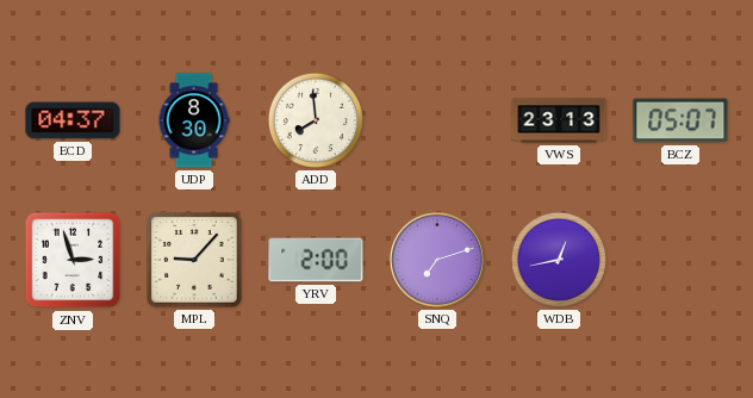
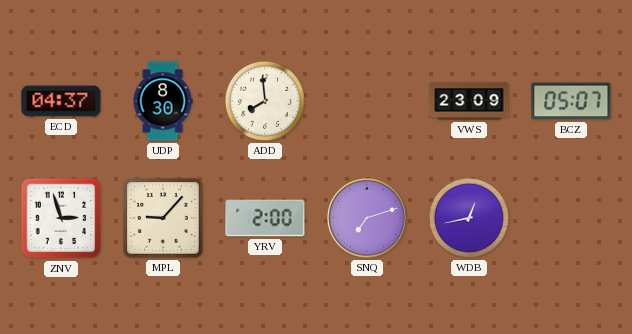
VWS: 23:13 -> 23:09 (469, 101)
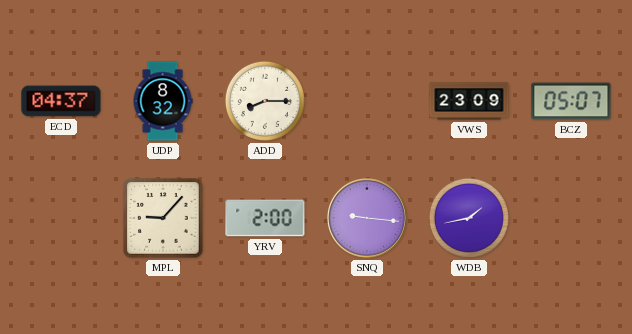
UDP: 8:30 -> 8:32 (163, 101)
ADD: 7:59 -> 8:15 (265, 101)
ZNV: 2:57 -> none (61, 218)
SNQ: 7:12 -> 9:16 (367, 218)
WDB: 12:43 -> 1:43 (469, 218)
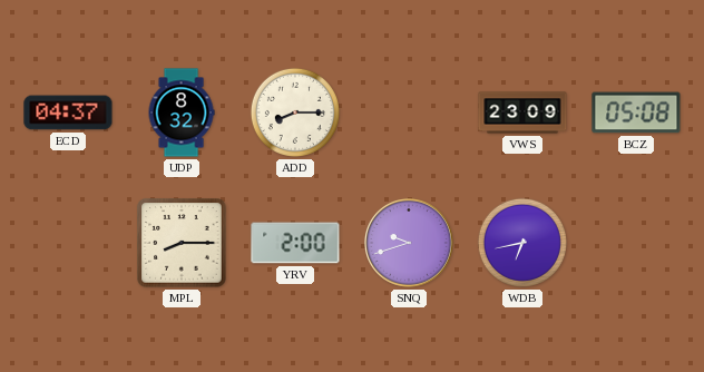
BCZ: 05:07 -> 05:08 (636, 112)
MPL: 9:07 -> 8:15 (182, 243)
SNQ: 9:16 -> 9:42 (409, 243)
WDB: 1:43 -> 6:43 (522, 243)
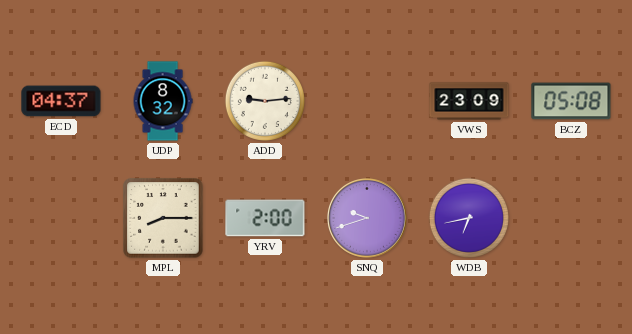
ADD: 8:15 -> 9:14 (265, 101)
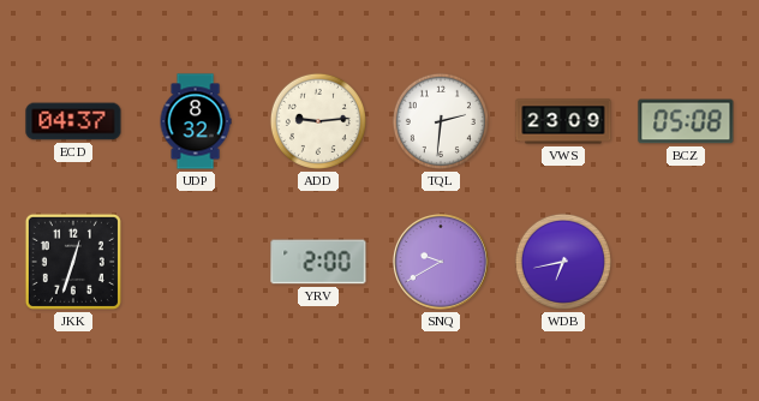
TQL: none -> 2:31 (441, 121)
JKK: none -> 12:33 (73, 262)
MPL: 8:15 -> none (163, 218)
SNQ: 9:42 -> 9:40 (441, 262)
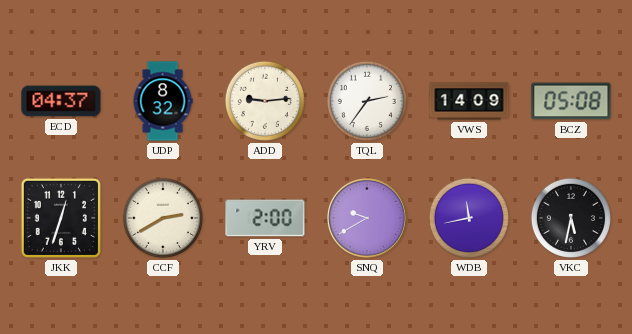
TQL: 2:31 -> 2:36 (367, 101)
VWS: 23:09 -> 14:09 (469, 101)
CCF: none -> 2:40 (163, 218)
WDB: 6:43 -> 11:43 (469, 218)
VKC: none -> 5:32 (571, 218)
